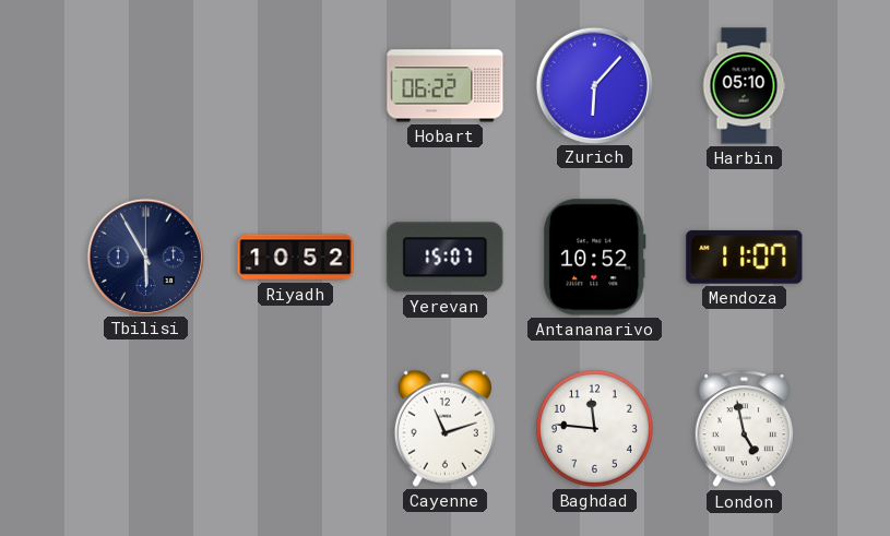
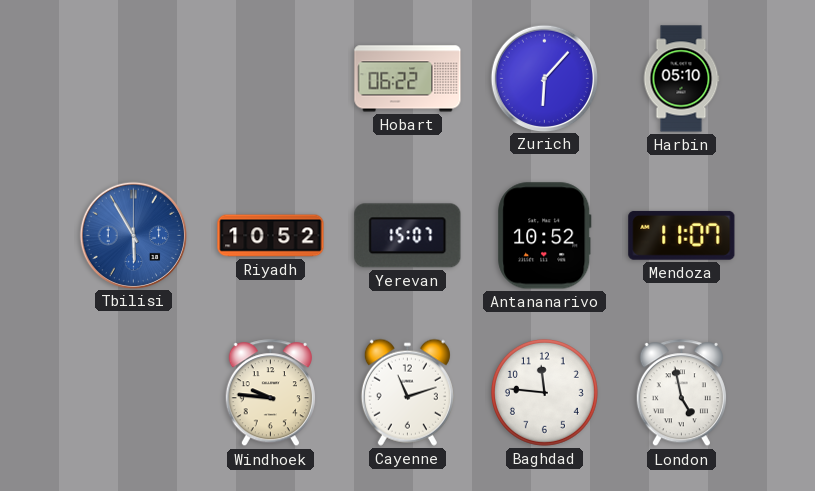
Tbilisi dial: navy -> blue (133, 235)
Windhoek: none -> 9:46 (270, 393)
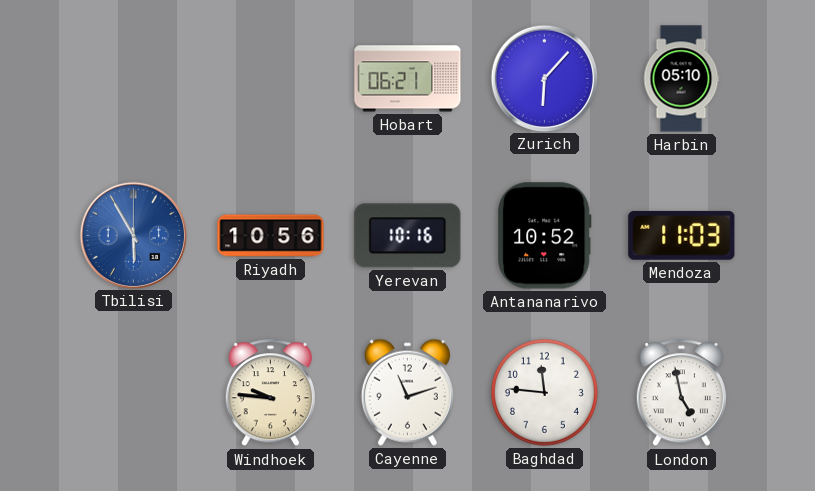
Hobart: 06:22 -> 06:21 (408, 79)
Riyadh: 10:52 -> 10:56 (271, 236)
Yerevan: 15:07 -> 10:16 (408, 236)
Mendoza: 11:07 -> 11:03 (682, 235)
